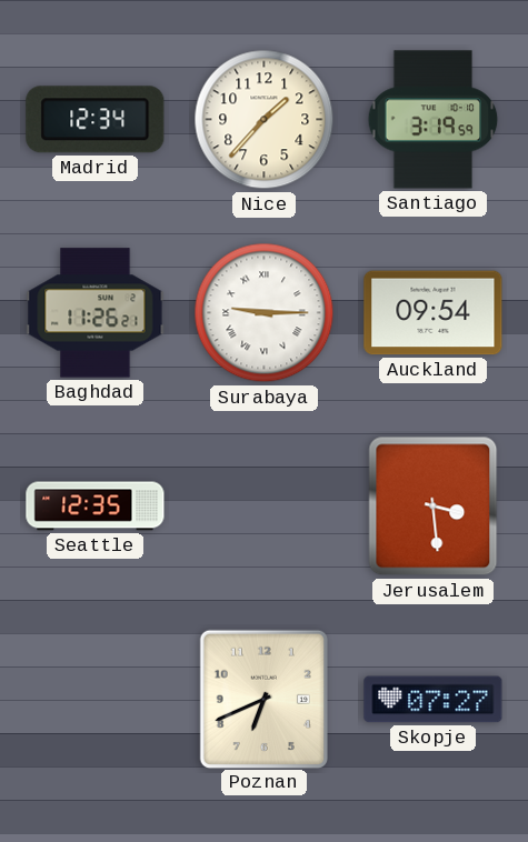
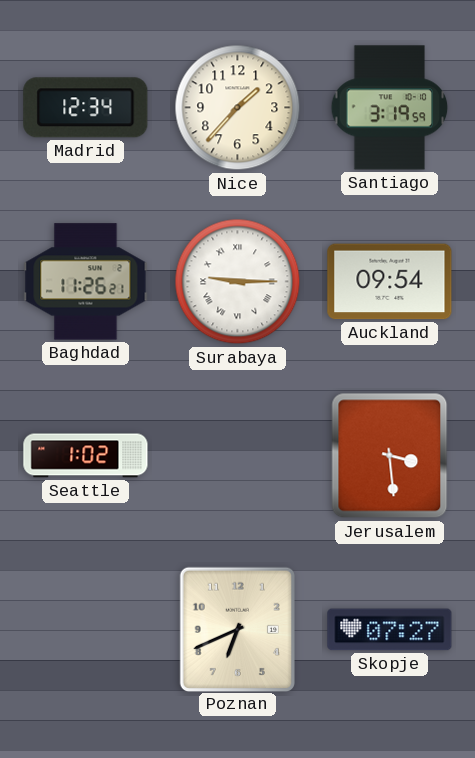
Seattle: 12:35 -> 1:02 (86, 456)
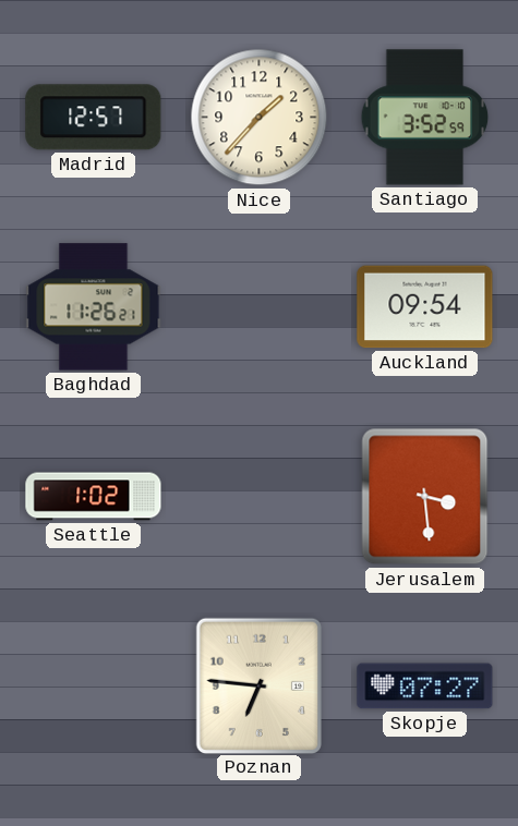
Madrid: 12:34 -> 12:57 (94, 118)
Santiago: 3:19 -> 3:52 (425, 118)
Surabaya: 9:15 -> none (238, 282)
Poznan: 6:41 -> 6:46 (258, 685)
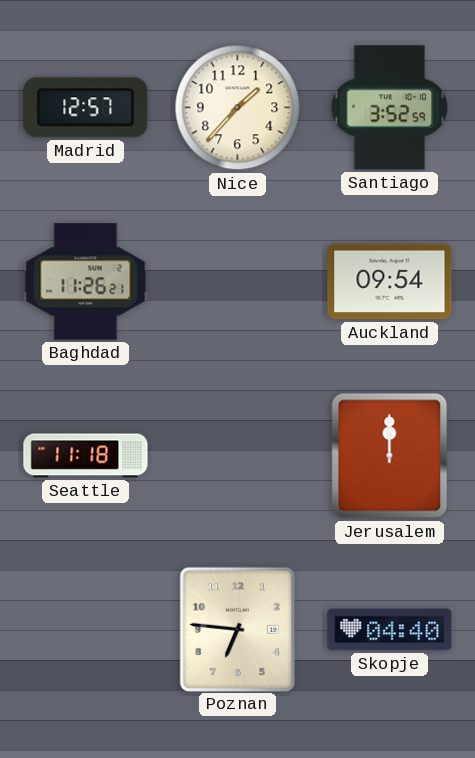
Seattle: 1:02 -> 11:18 (86, 456)
Jerusalem: 3:29 -> 12:00 (390, 456)
Skopje: 07:27 -> 04:40 (390, 630)
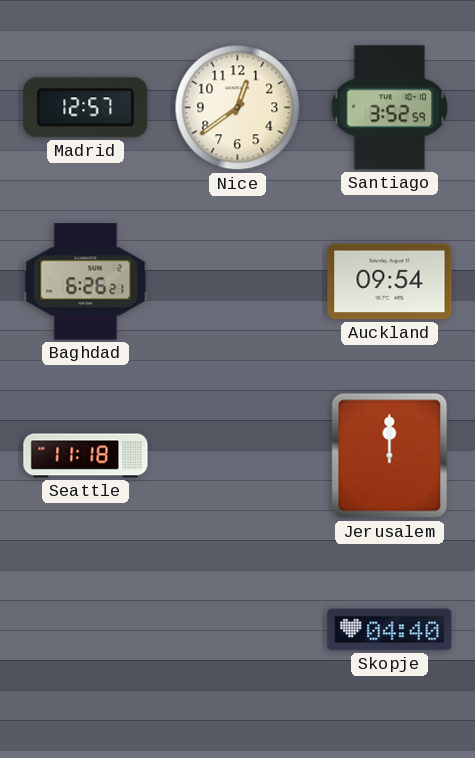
Nice: 1:37 -> 12:39 (238, 108)
Baghdad: 11:26 -> 6:26 (86, 282)
Poznan: 6:46 -> none (237, 629)
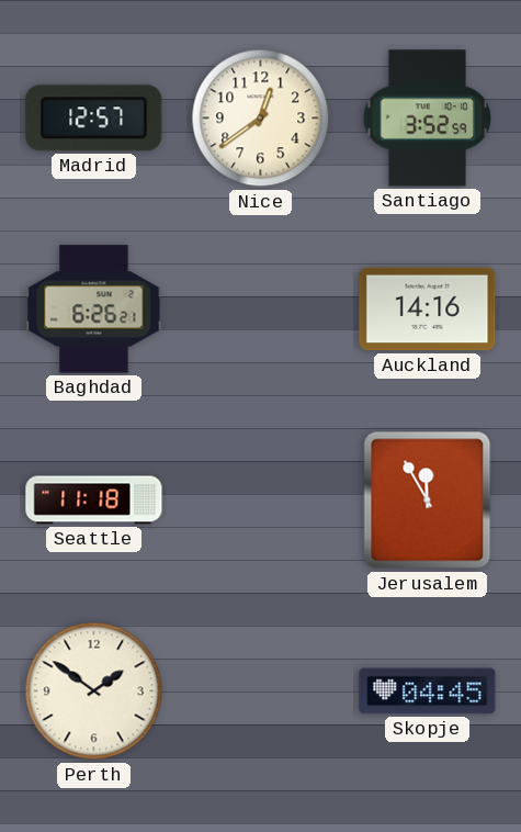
Auckland: 09:54 -> 14:16 (428, 310)
Jerusalem: 12:00 -> 11:55 (428, 501)
Perth: none -> 1:51 (94, 692)
Skopje: 04:40 -> 04:45 (428, 692)
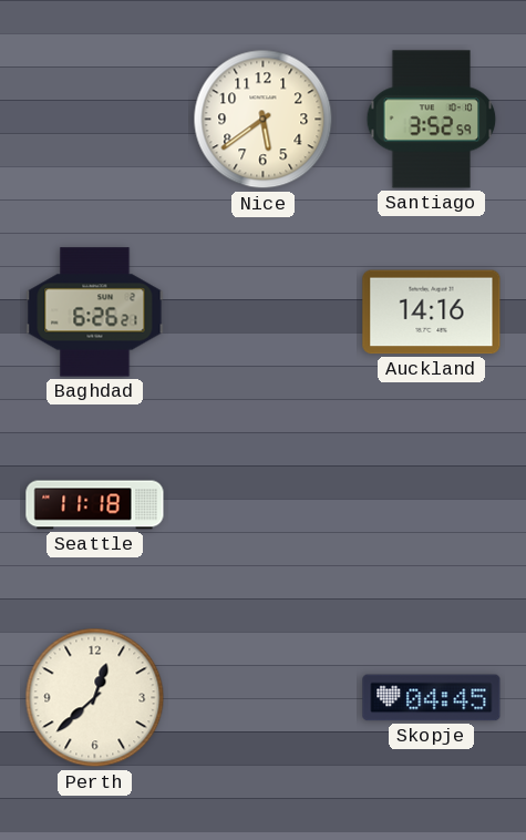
Madrid: 12:57 -> none (94, 119)
Nice: 12:39 -> 5:39 (264, 120)
Jerusalem: 11:55 -> none (428, 501)
Perth: 1:51 -> 12:38 (95, 698)
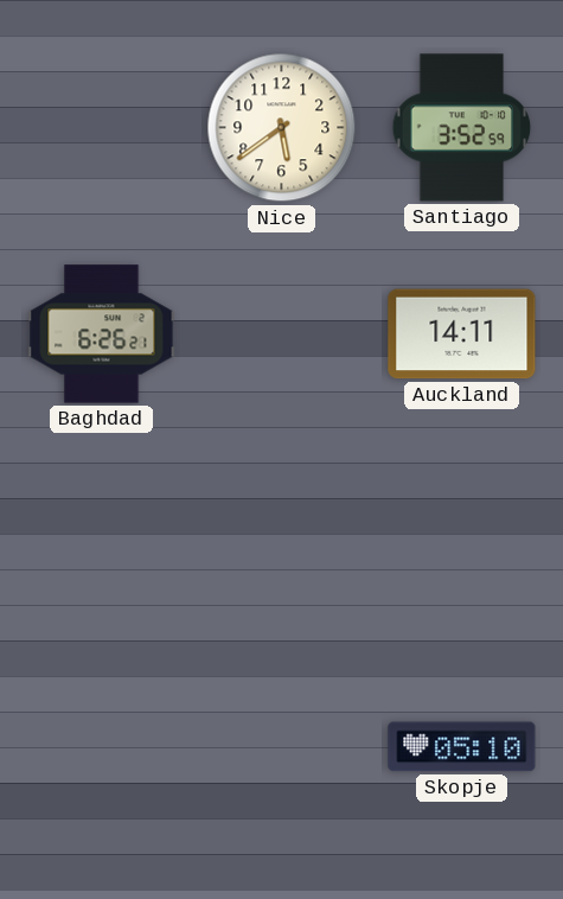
Auckland: 14:16 -> 14:11 (462, 334)
Seattle: 11:18 -> none (95, 505)
Perth: 12:38 -> none (95, 698)
Skopje: 04:45 -> 05:10 (462, 747)
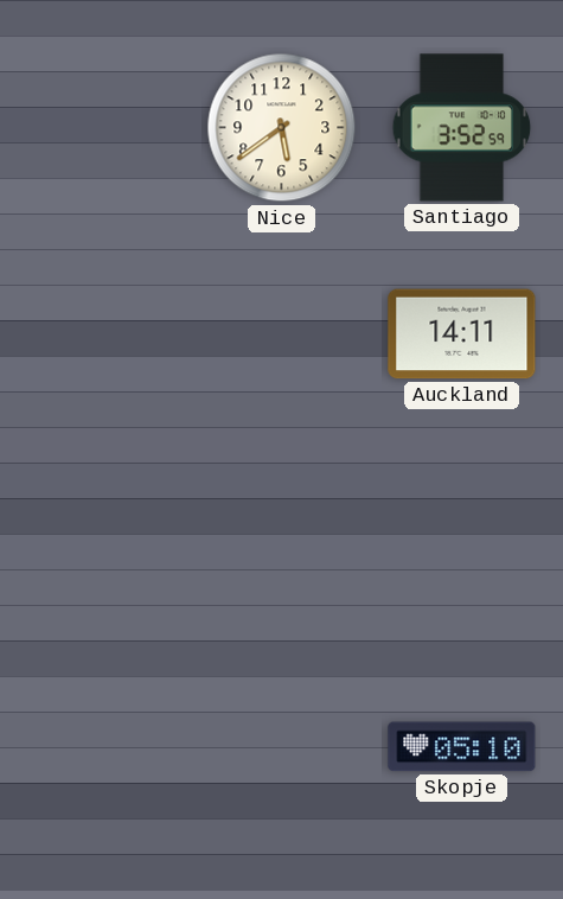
Baghdad: 6:26 -> none (102, 334)
